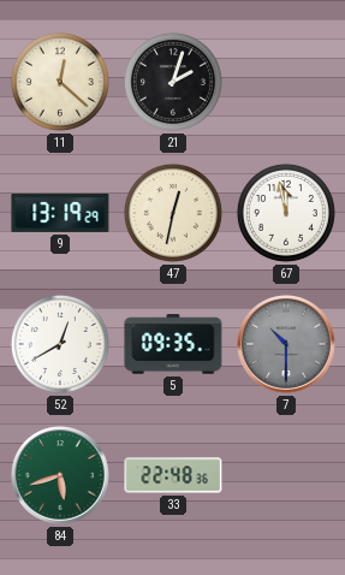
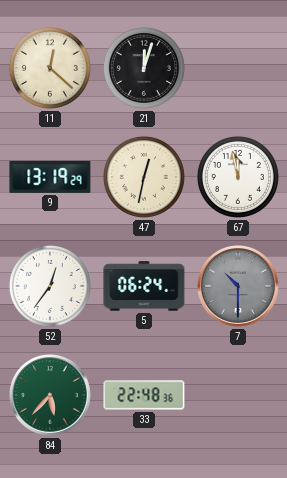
21: 2:03 -> 12:03 (144, 68)
52: 12:40 -> 12:36 (50, 286)
5: 09:35 -> 06:24 (144, 286)
84: 5:42 -> 5:37 (51, 396)
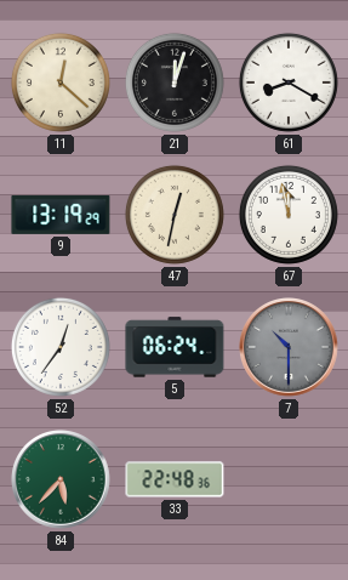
61: none -> 8:20 (289, 83)
